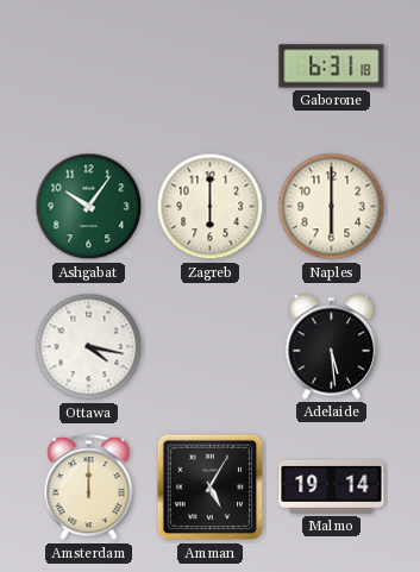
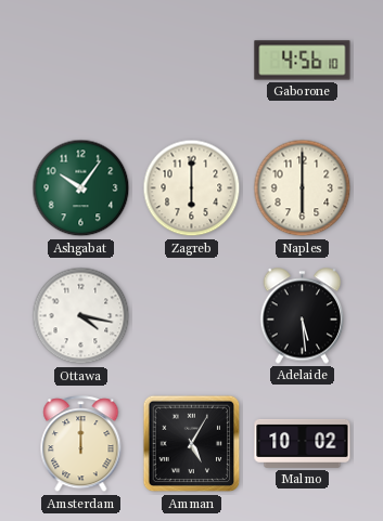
Gaborone: 6:31 -> 4:56 (303, 61)
Malmo: 19:14 -> 10:02 (303, 443)
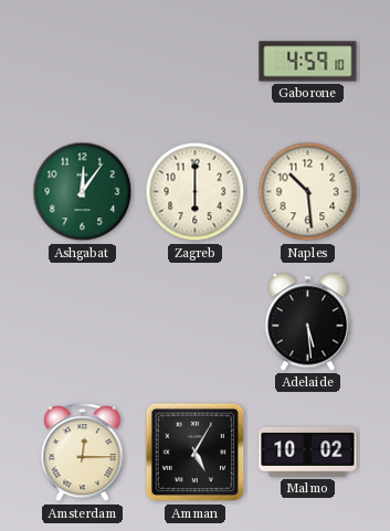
Gaborone: 4:56 -> 4:59 (308, 62)
Ashgabat: 10:06 -> 12:06 (83, 192)
Naples: 6:00 -> 10:29 (308, 192)
Ottawa: 4:17 -> none (81, 316)
Amsterdam: 12:00 -> 12:15 (83, 453)
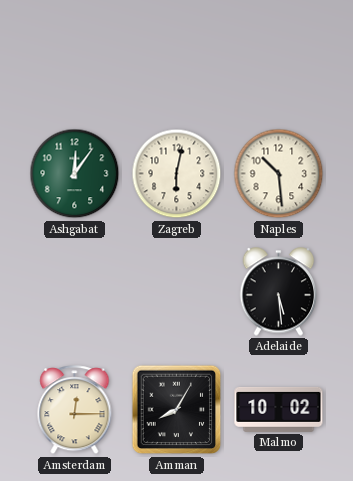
Gaborone: 4:59 -> none (308, 62)
Zagreb: 6:00 -> 6:02 (177, 174)
Amman: 5:05 -> 8:05 (177, 410)
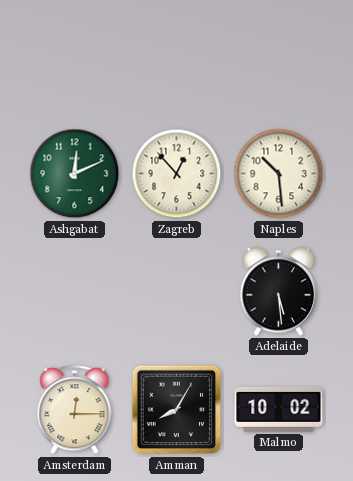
Ashgabat: 12:06 -> 12:11 (75, 174)
Zagreb: 6:02 -> 12:53 (177, 174)
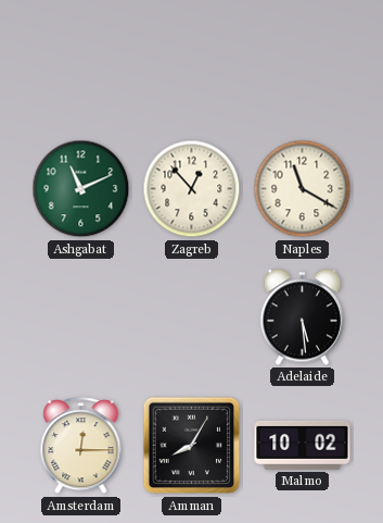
Ashgabat: 12:11 -> 11:11 (81, 189)
Naples: 10:29 -> 11:20 (303, 189)
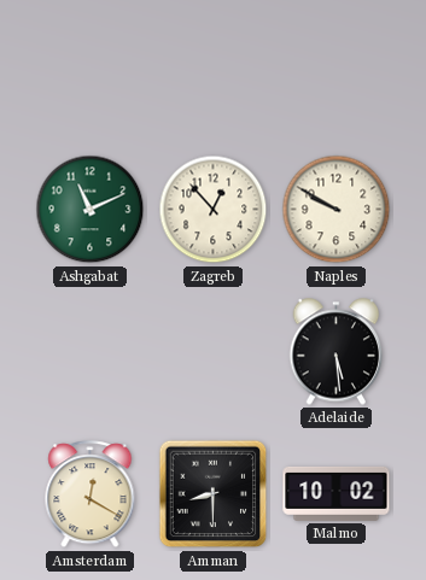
Naples: 11:20 -> 9:50 (337, 210)
Amsterdam: 12:15 -> 12:20 (91, 494)
Amman: 8:05 -> 8:30 (214, 494)
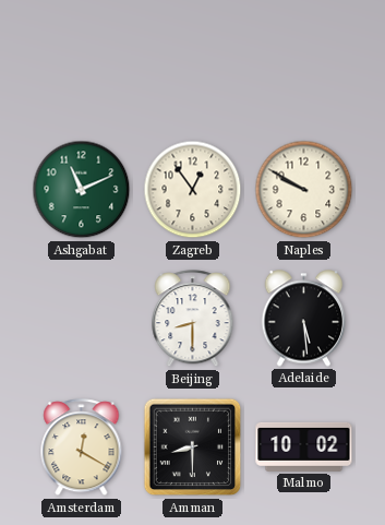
Zagreb: 12:53 -> 12:54 (193, 190)
Beijing: none -> 8:30 (193, 319)
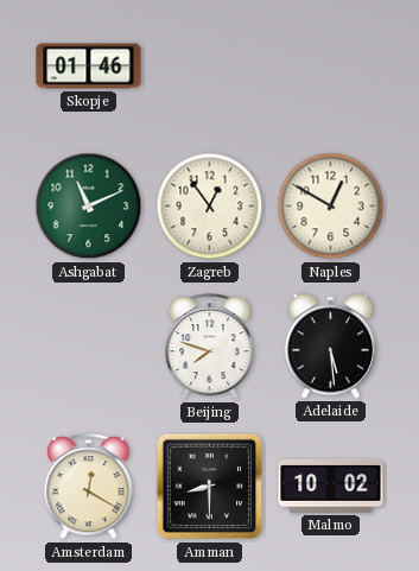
Skopje: none -> 01:46 (89, 66)
Naples: 9:50 -> 12:50 (331, 207)
Beijing: 8:30 -> 7:48 (210, 347)
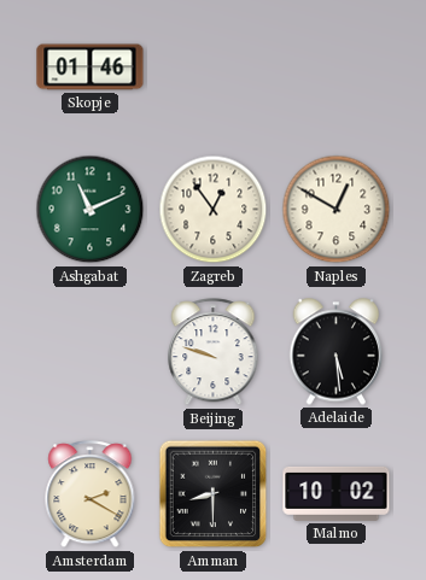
Beijing: 7:48 -> 9:48 (214, 352)
Amsterdam: 12:20 -> 2:20 (91, 494)
